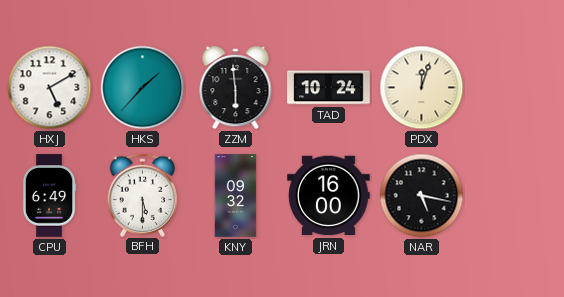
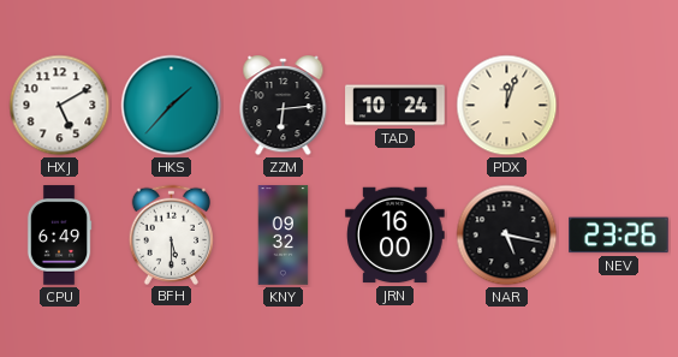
ZZM: 5:59 -> 6:14 (284, 107)
NEV: none -> 23:26 (619, 236)
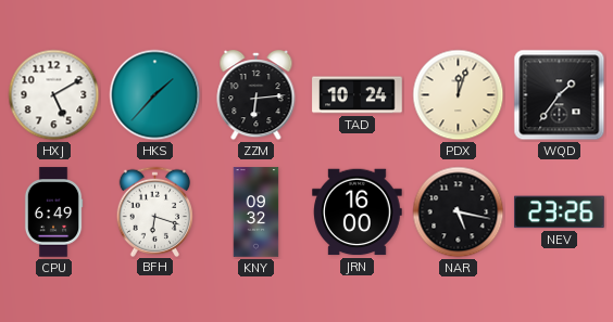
WQD: none -> 1:36 (560, 95)
BFH: 5:30 -> 6:18 (155, 211)
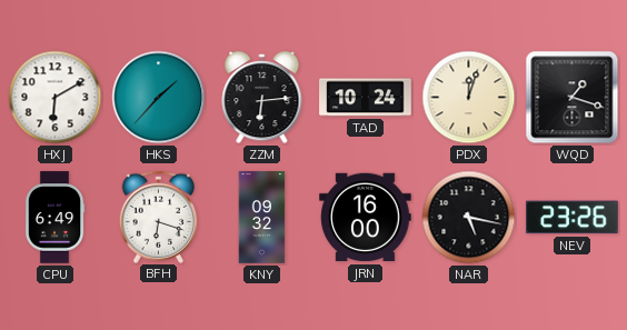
HXJ: 5:10 -> 6:10 (56, 98)
WQD: 1:36 -> 1:18 (573, 98)
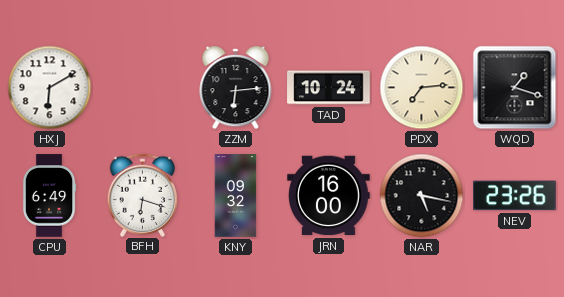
HKS: 1:37 -> none (159, 98)
PDX: 12:03 -> 7:14 (422, 88)
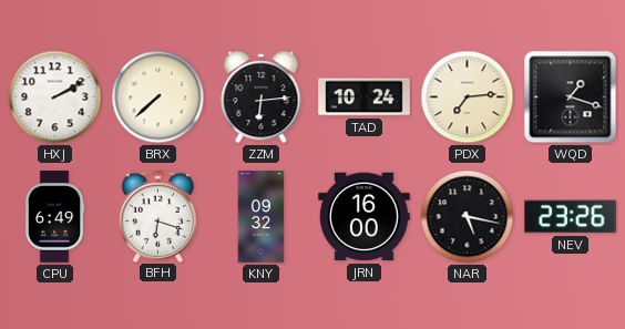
HXJ: 6:10 -> 2:10 (55, 97)
BRX: none -> 7:38 (158, 97)
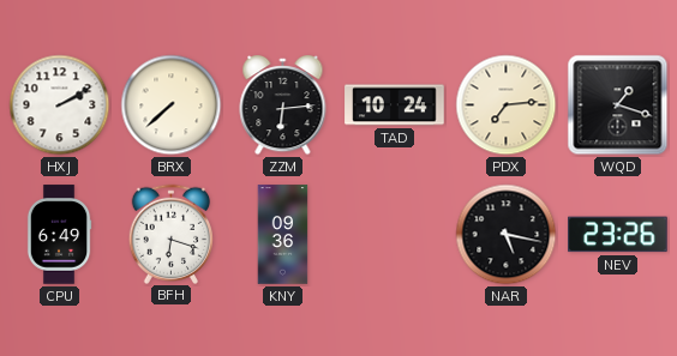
KNY: 09:32 -> 09:36 (283, 235)
JRN: 16:00 -> none (365, 217)
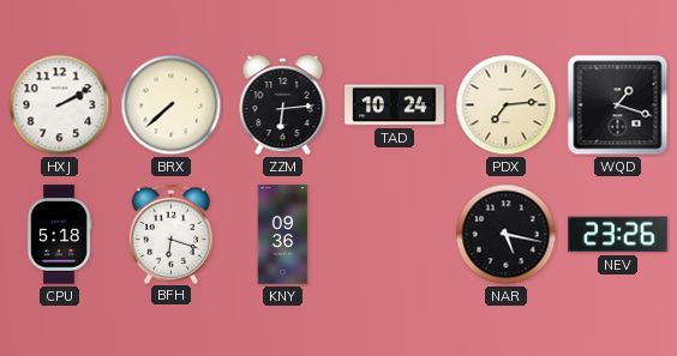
CPU: 6:49 -> 5:18 (59, 235)
